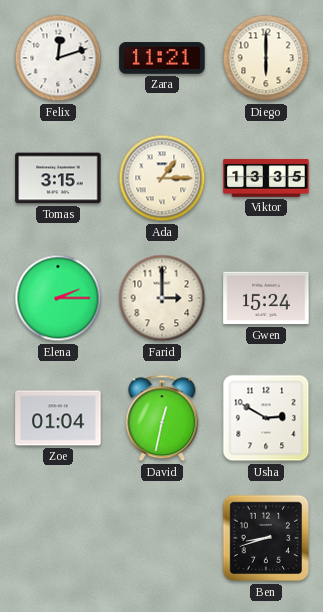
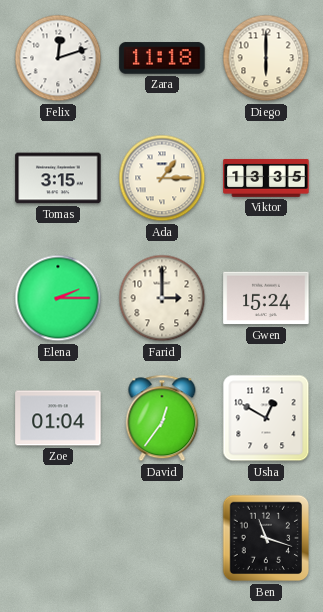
Zara: 11:21 -> 11:18 (162, 58)
David: 12:32 -> 12:36 (162, 418)
Usha: 2:50 -> 12:50 (266, 418)
Ben: 8:42 -> 11:18 (266, 538)
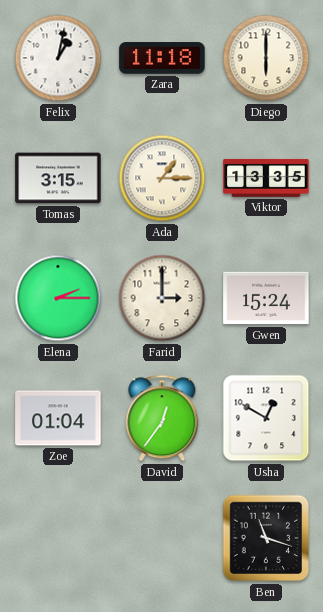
Felix: 12:12 -> 1:02 (58, 58)
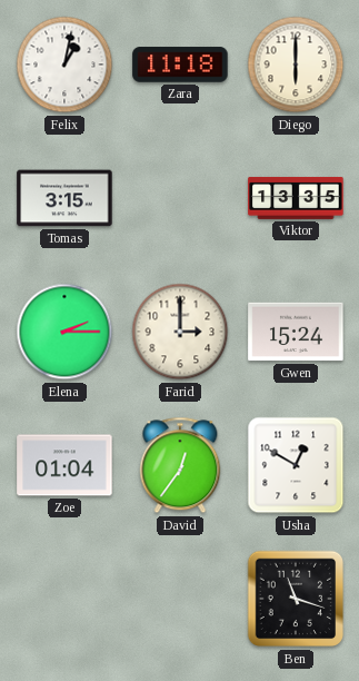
Ada: 1:15 -> none (162, 178)
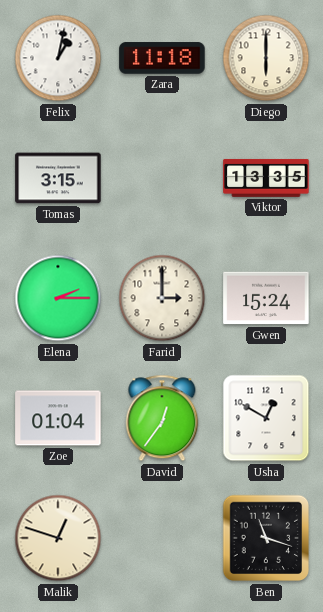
Malik: none -> 12:48 (58, 538)
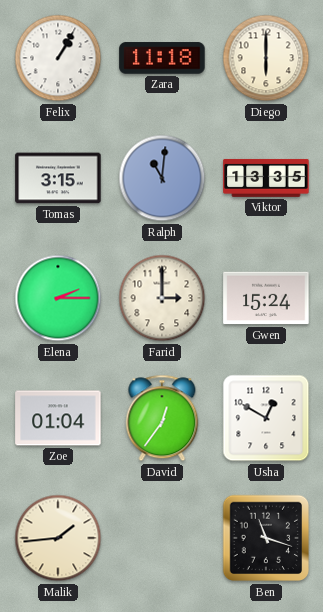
Felix: 1:02 -> 1:05 (58, 58)
Ralph: none -> 11:01 (162, 178)
Malik: 12:48 -> 1:44 (58, 538)
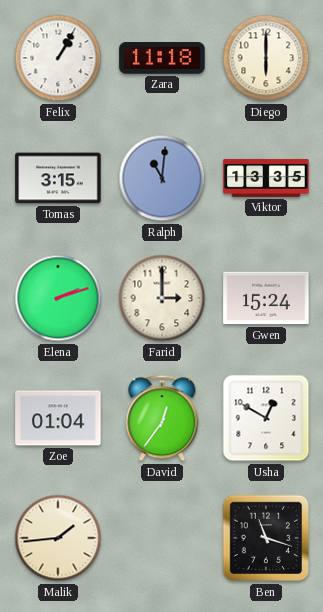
Elena: 2:15 -> 2:12 (58, 298)
